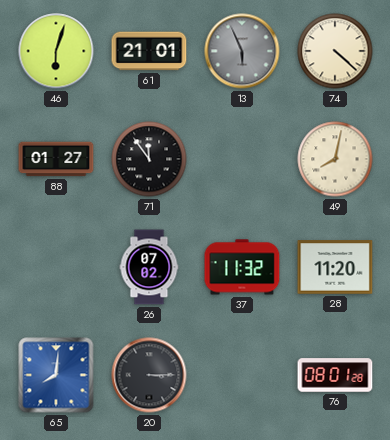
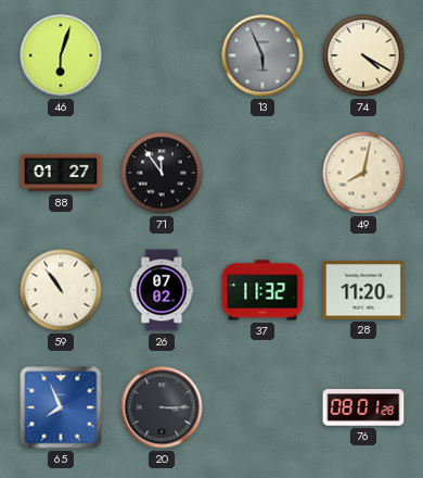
61: 21:01 -> none (149, 51)
74: 4:22 -> 4:20 (363, 55)
59: none -> 10:54 (61, 290)
65: 8:01 -> 7:56 (61, 407)
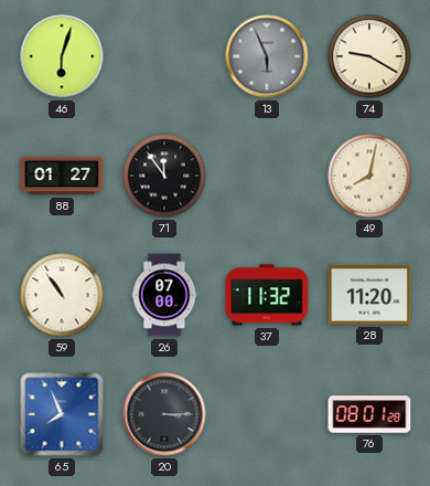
74: 4:20 -> 9:20 (369, 56)
26: 07:02 -> 07:00 (164, 295)
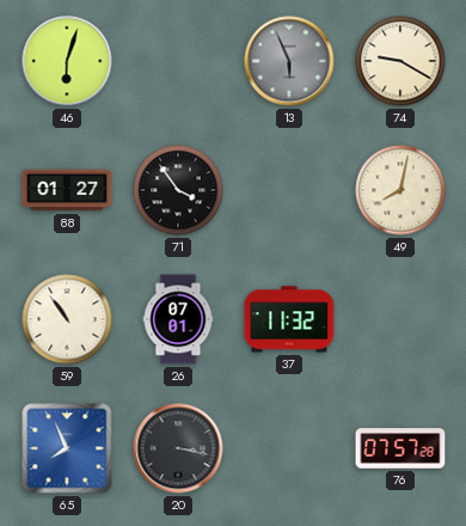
71: 11:54 -> 3:54 (178, 190)
26: 07:00 -> 07:01 (178, 319)
28: 11:20 -> none (369, 295)
20: 3:15 -> 3:17 (178, 448)
76: 08:01 -> 07:57 (400, 448)
